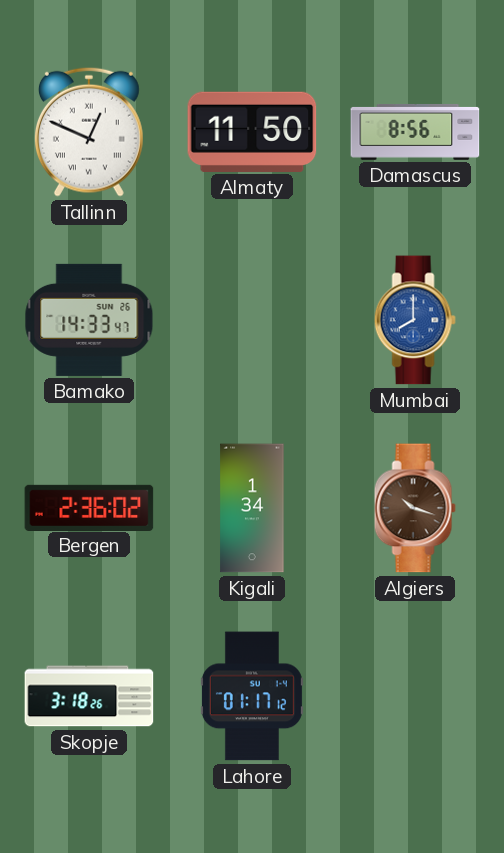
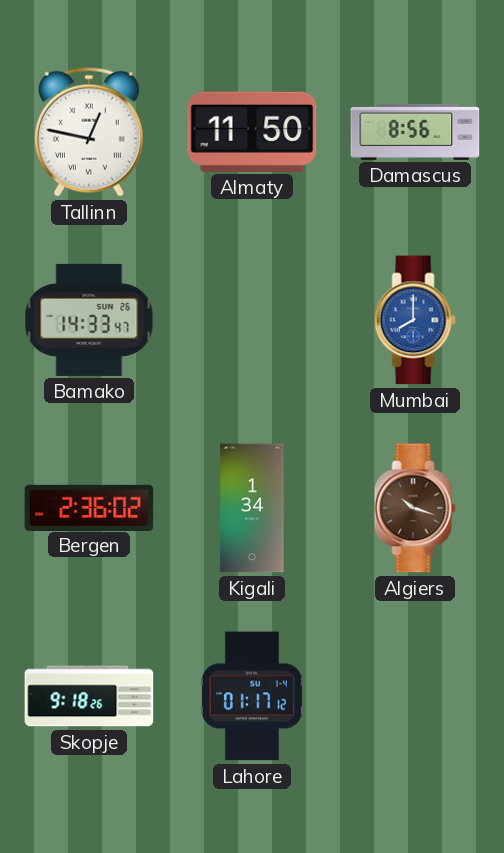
Tallinn: 12:49 -> 12:47 (89, 132)
Skopje: 3:18 -> 9:18 (89, 696)
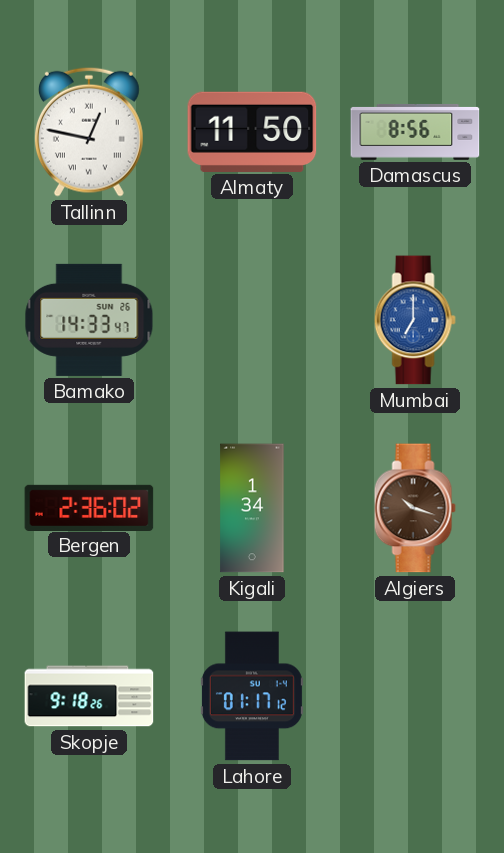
Mumbai: 8:00 -> 7:00 (415, 320)
